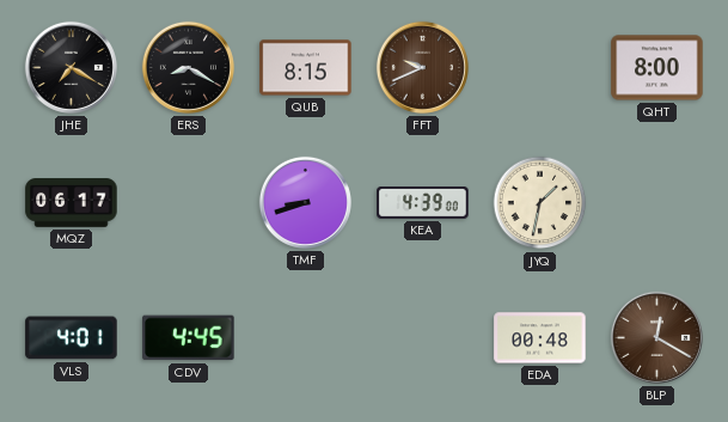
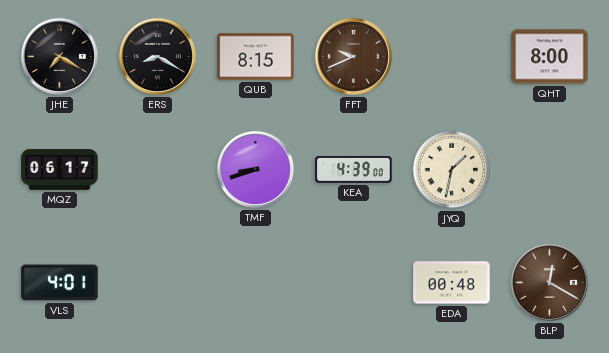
CDV: 4:45 -> none (189, 338)
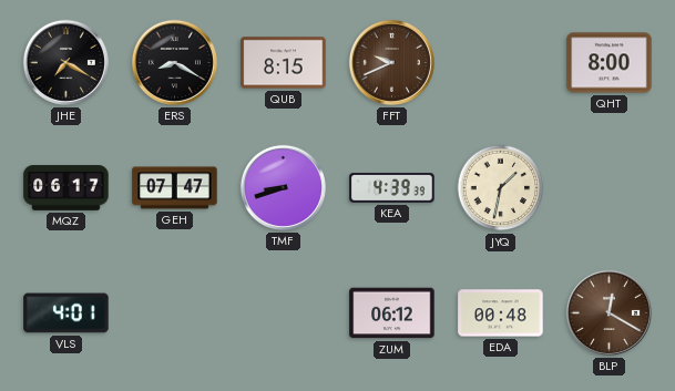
GEH: none -> 07:47 (175, 188)
KEA: 4:39:00 -> 4:39:39 (392, 188)
ZUM: none -> 06:12 (392, 313)
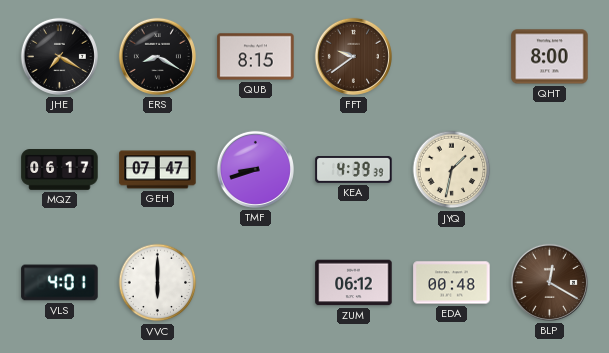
FFT: 9:41 -> 9:39 (353, 56)
VVC: none -> 6:00 (158, 283)
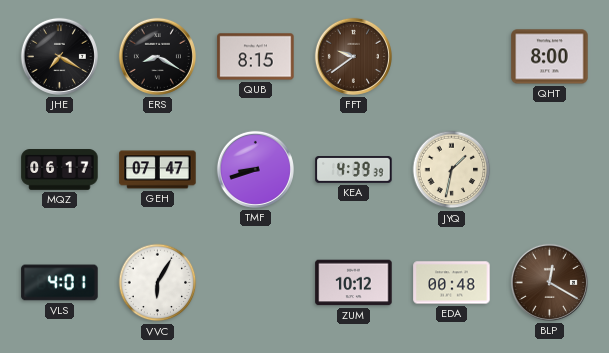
VVC: 6:00 -> 6:05 (158, 283)
ZUM: 06:12 -> 10:12 (354, 283)
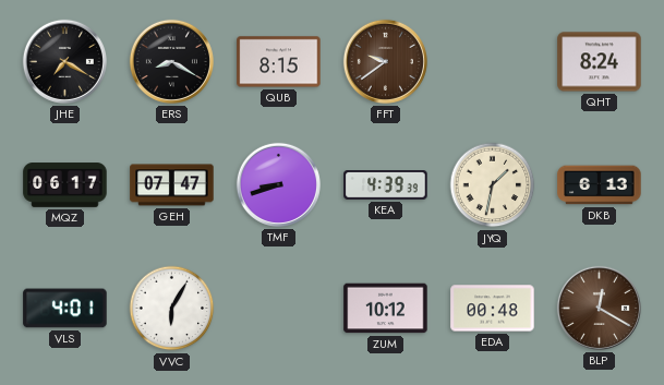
QHT: 8:00 -> 8:24 (600, 62)
DKB: none -> 6:13 (600, 185)
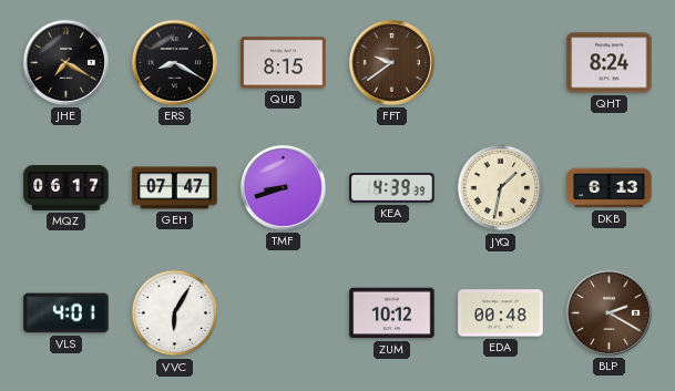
BLP: 12:20 -> 2:20 (608, 312)
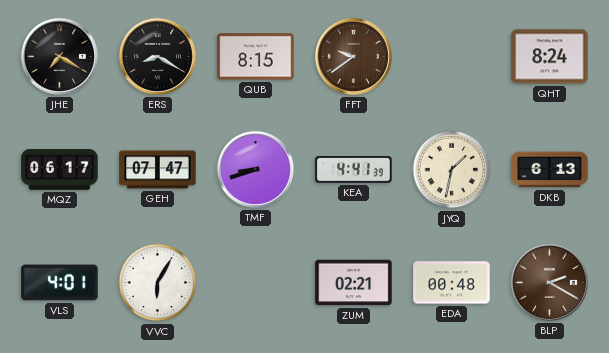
KEA: 4:39 -> 4:41 (354, 170)
ZUM: 10:12 -> 02:21 (354, 283)
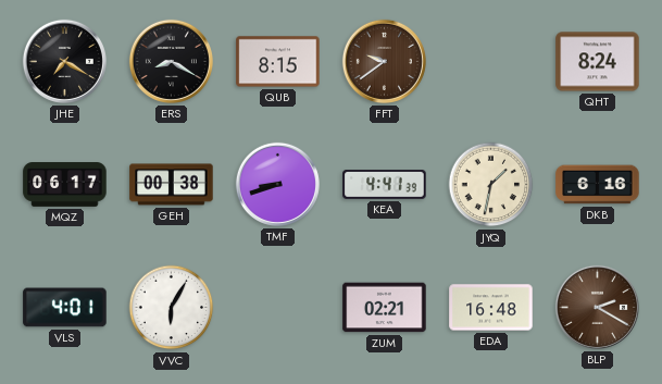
GEH: 07:47 -> 00:38 (172, 185)
DKB: 6:13 -> 6:16 (598, 185)
EDA: 00:48 -> 16:48 (491, 308)
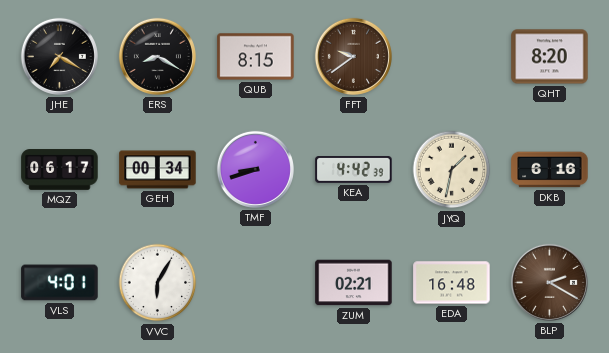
QHT: 8:24 -> 8:20 (550, 57)
GEH: 00:38 -> 00:34 (158, 170)
KEA: 4:41 -> 4:42 (354, 170)
